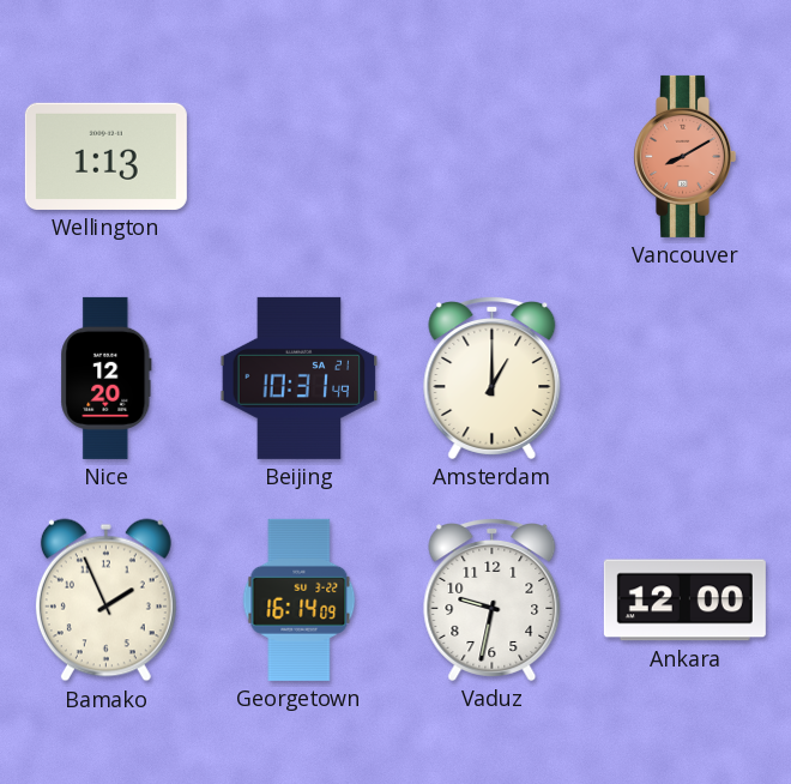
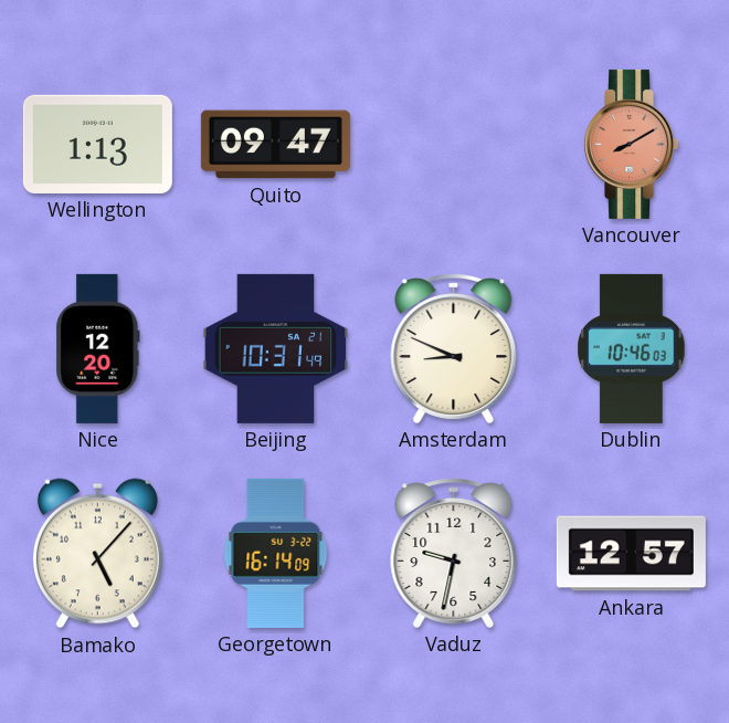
Quito: none -> 09:47 (275, 145)
Amsterdam: 1:00 -> 8:49 (454, 349)
Dublin: none -> 10:46 (632, 348)
Bamako: 1:56 -> 5:07 (97, 554)
Ankara: 12:00 -> 12:57 (631, 554)
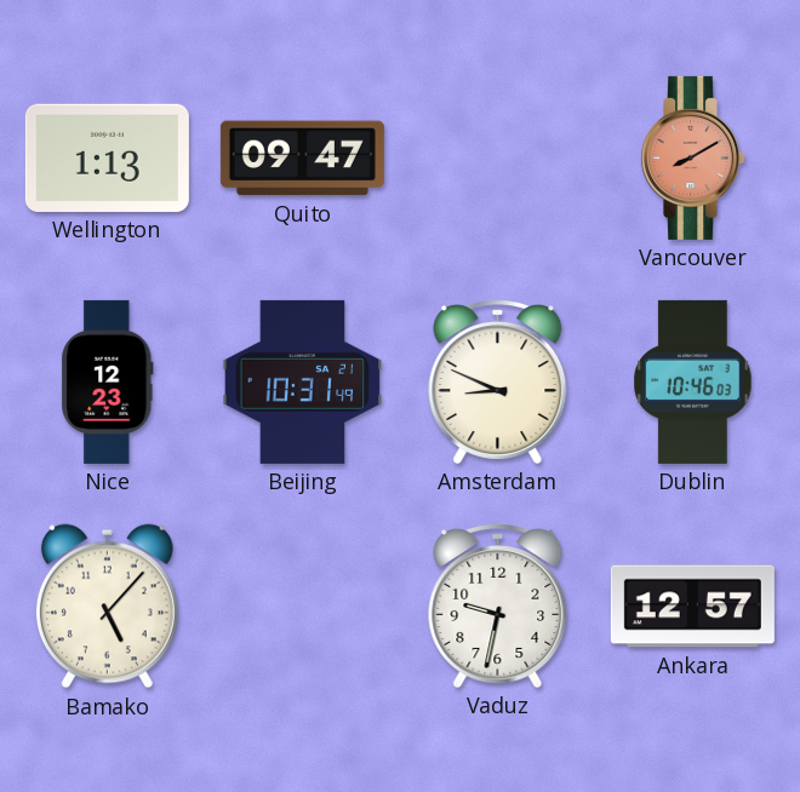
Nice: 12:20 -> 12:23 (108, 381)
Georgetown: 16:14 -> none (276, 553)
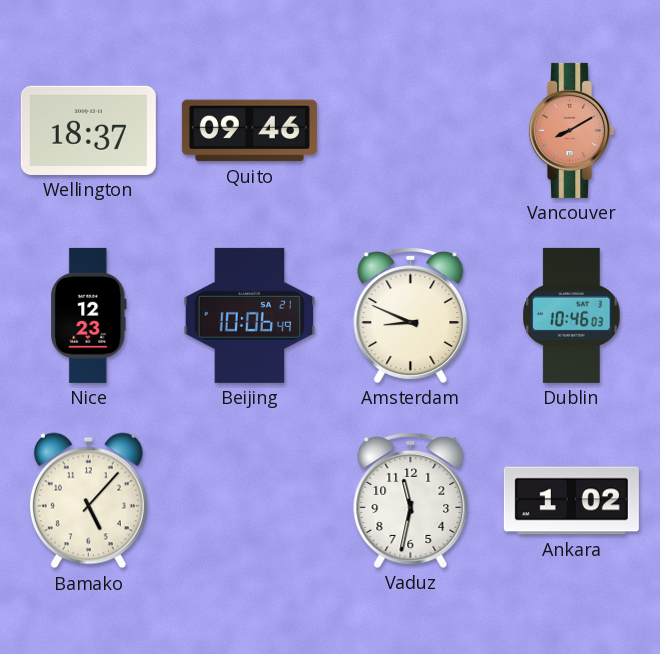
Wellington: 1:13 -> 18:37 (88, 130)
Quito: 09:47 -> 09:46 (249, 131)
Beijing: 10:31 -> 10:06 (250, 315)
Vaduz: 9:32 -> 11:32 (411, 501)
Ankara: 12:57 -> 1:02 (571, 501)
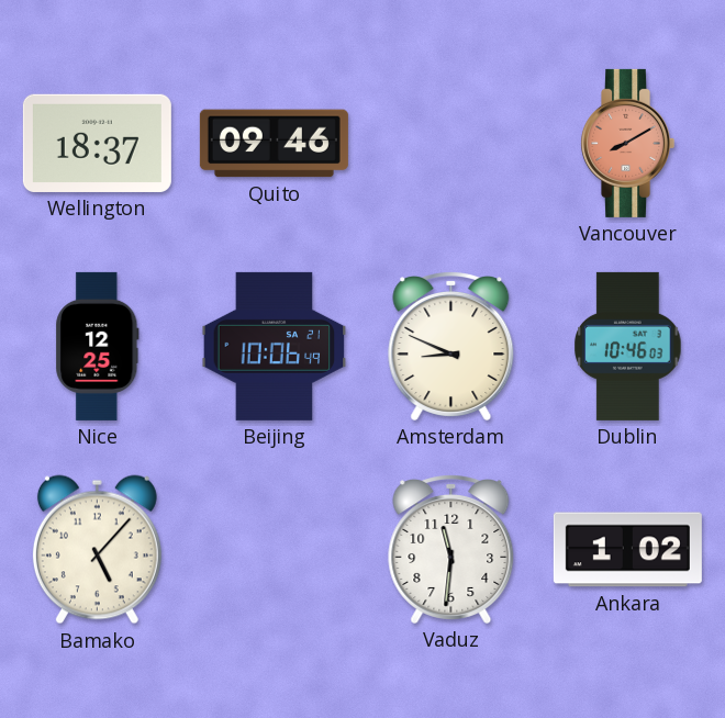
Nice: 12:23 -> 12:25 (98, 346)
Vaduz: 11:32 -> 11:31 (451, 550)
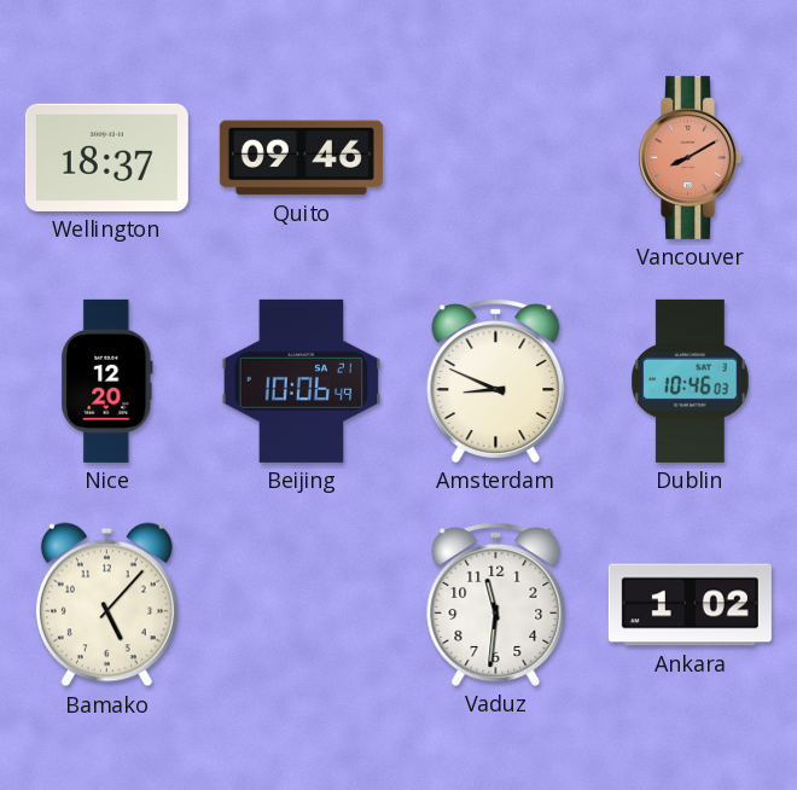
Nice: 12:25 -> 12:20 (107, 381)
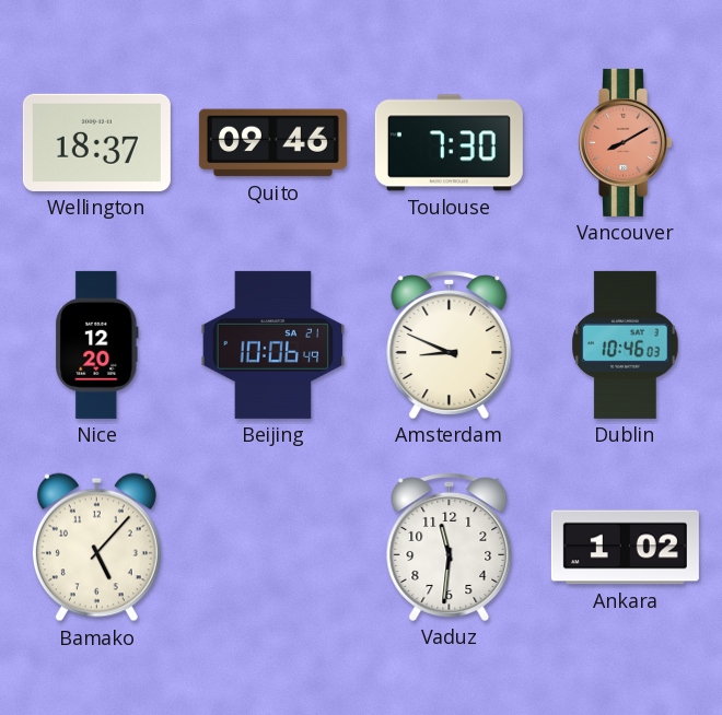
Toulouse: none -> 7:30 (449, 143)
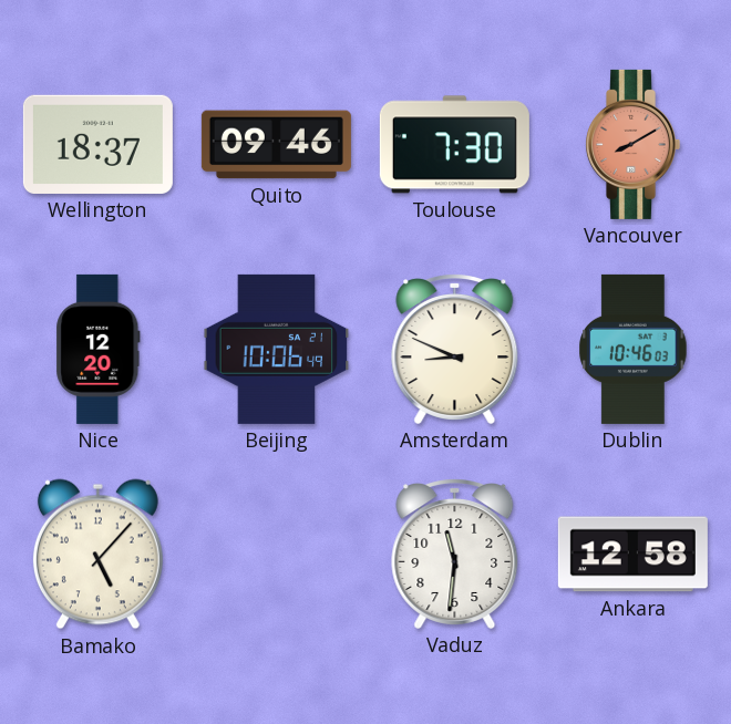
Ankara: 1:02 -> 12:58 (632, 555)
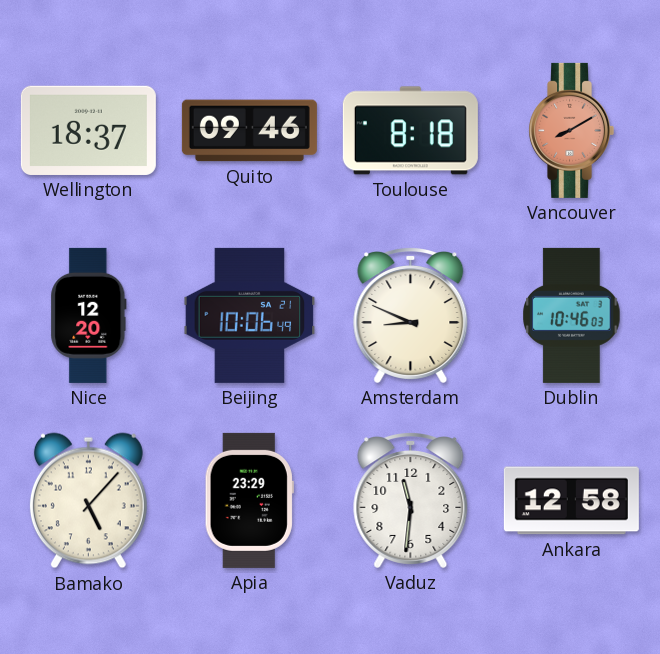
Toulouse: 7:30 -> 8:18 (410, 131)
Apia: none -> 23:29 (249, 500)
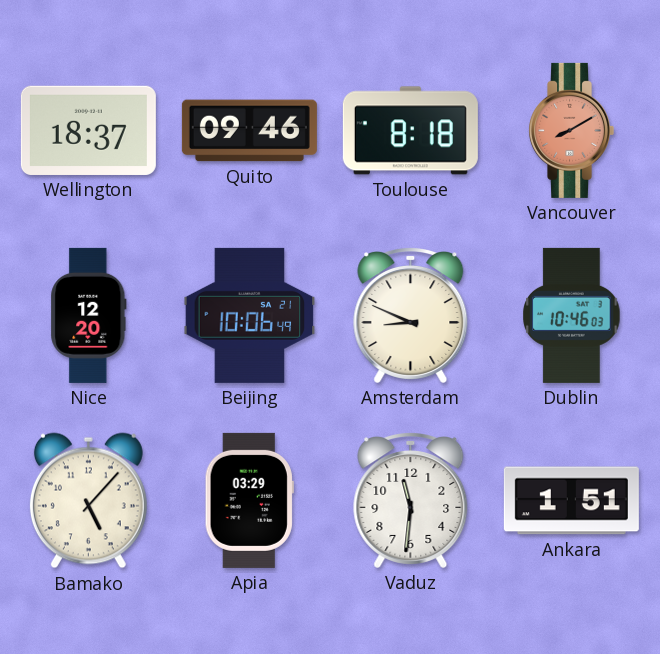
Apia: 23:29 -> 03:29 (249, 500)
Ankara: 12:58 -> 1:51 (571, 501)
